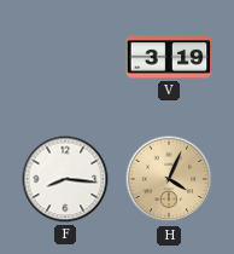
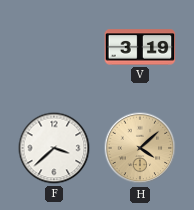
F: 8:16 -> 3:38 (54, 148)
H: 4:04 -> 4:08 (140, 148)
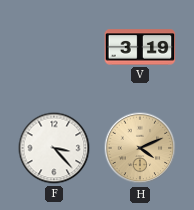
F: 3:38 -> 3:23 (54, 148)
H: 4:08 -> 4:11 (140, 148)
